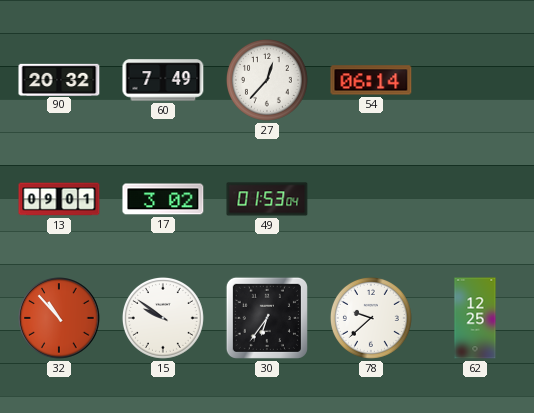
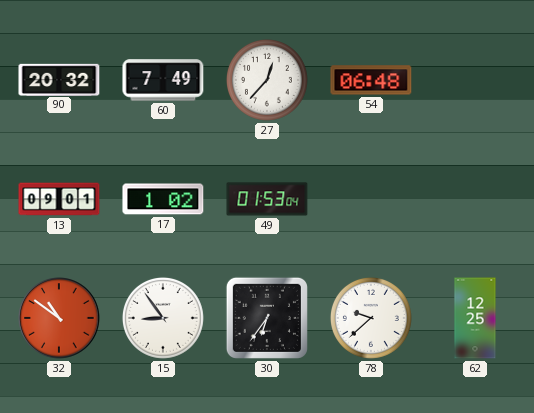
54: 06:14 -> 06:48 (371, 80)
17: 3:02 -> 1:02 (163, 199)
32: 10:53 -> 10:51 (59, 318)
15: 9:51 -> 8:54 (163, 318)
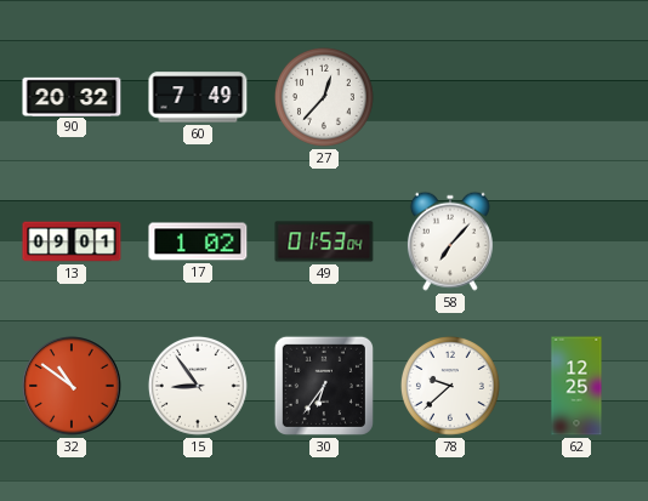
54: 06:48 -> none (371, 80)
58: none -> 7:07 (450, 241)
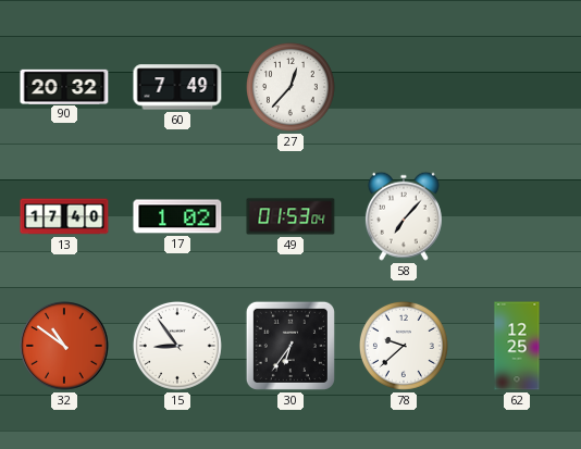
13: 09:01 -> 17:40 (64, 216)
